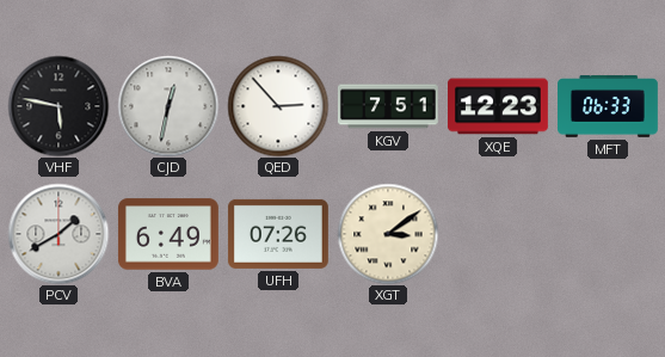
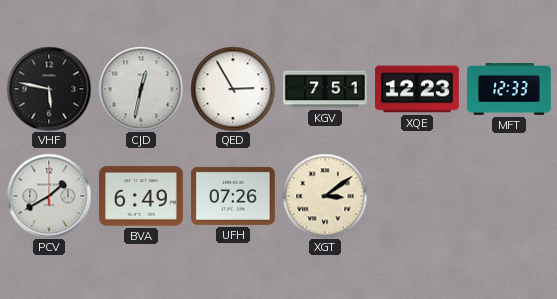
QED: 2:53 -> 2:55 (233, 89)
MFT: 06:33 -> 12:33 (510, 90)
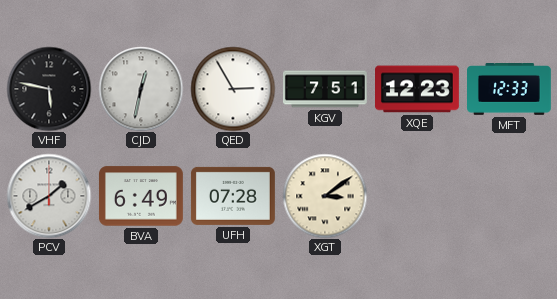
UFH: 07:26 -> 07:28 (233, 196)
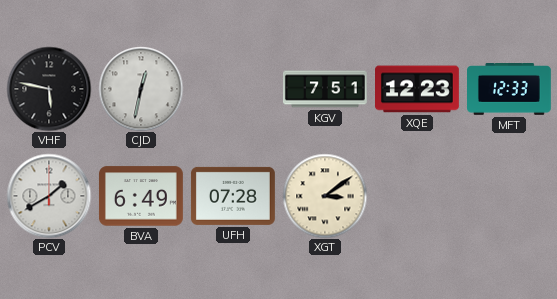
QED: 2:55 -> none (233, 89)
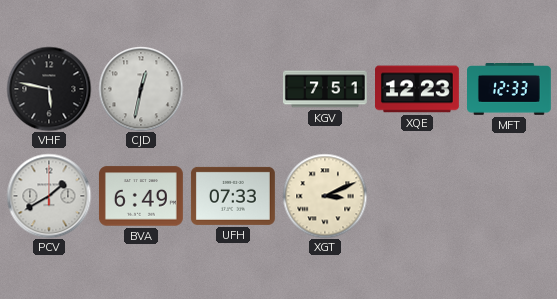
UFH: 07:28 -> 07:33 (233, 196)
XGT: 3:09 -> 3:11 (325, 196)
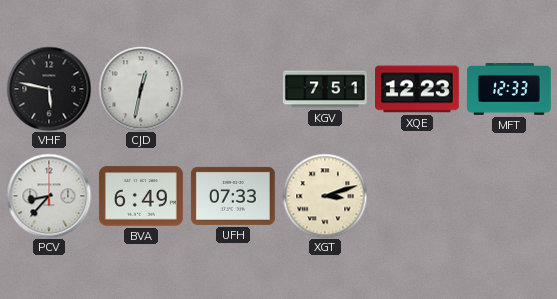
PCV: 1:40 -> 8:37 (49, 196)
XGT: 3:11 -> 3:12 (325, 196)
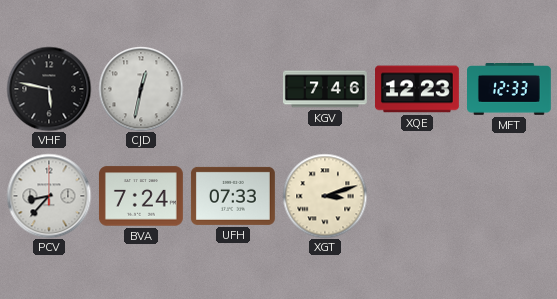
KGV: 7:51 -> 7:46 (325, 89)
BVA: 6:49 -> 7:24 (141, 196)
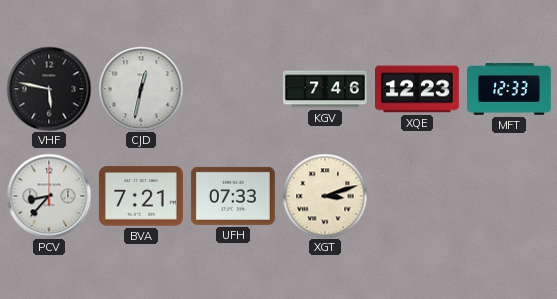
BVA: 7:24 -> 7:21 (141, 196)
